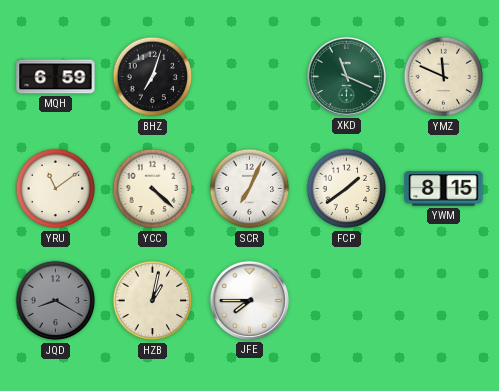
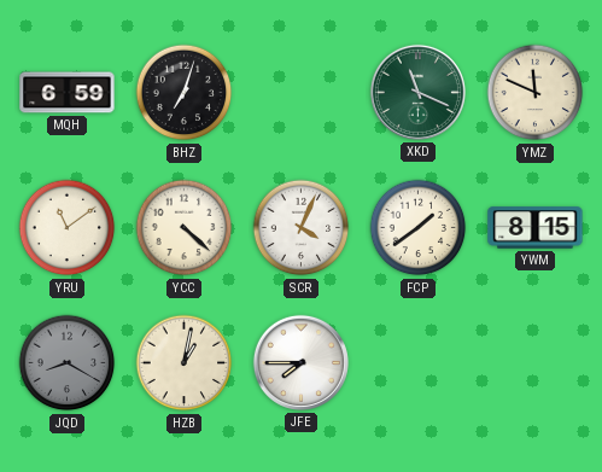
SCR: 7:04 -> 4:04 (302, 228)
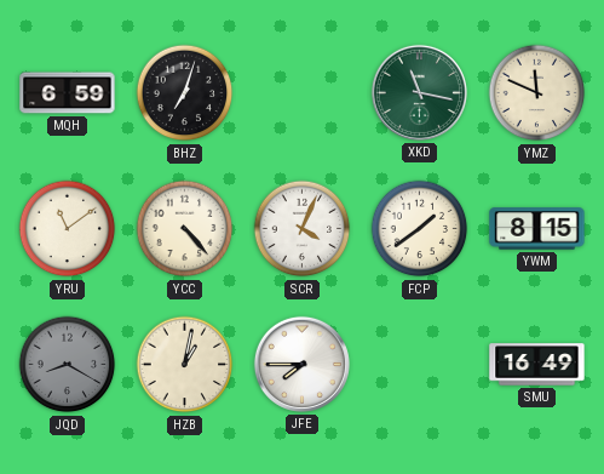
XKD: 11:19 -> 11:17 (419, 92)
YCC: 4:22 -> 4:23 (185, 229)
SMU: none -> 16:49 (537, 365)
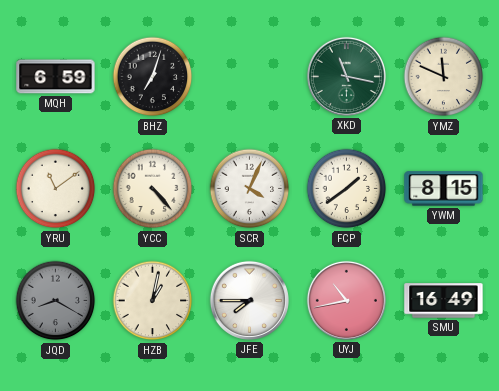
UYJ: none -> 10:43 (346, 300)
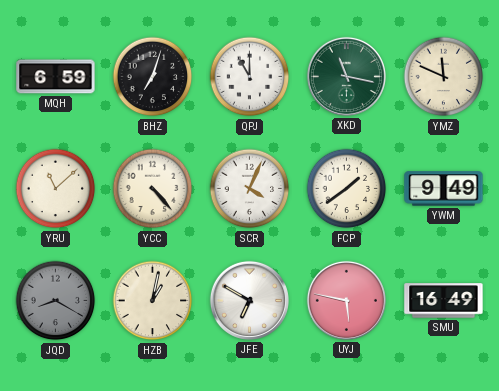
QPJ: none -> 11:00 (250, 77)
YRU: 11:09 -> 11:08 (56, 189)
YWM: 8:15 -> 9:49 (444, 189)
JFE: 7:45 -> 6:50 (249, 300)
UYJ: 10:43 -> 5:47 (346, 300)
